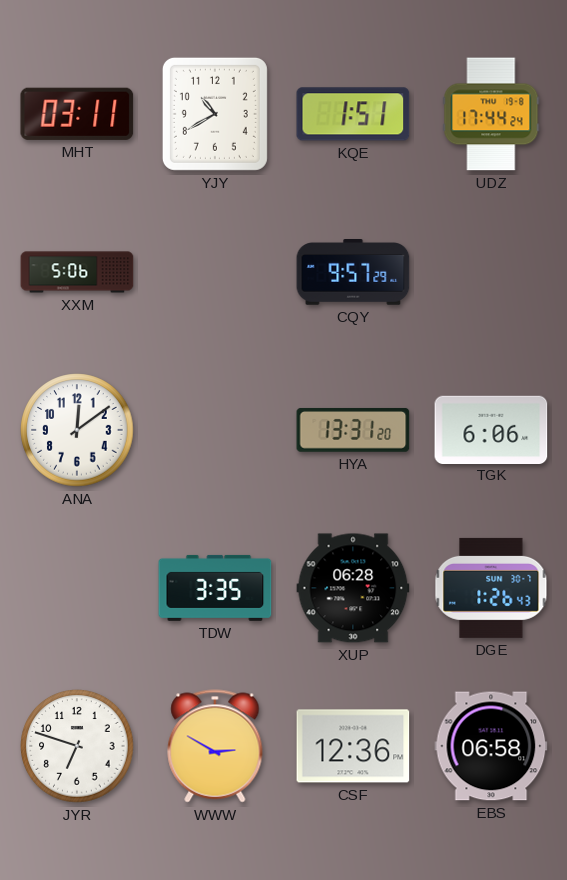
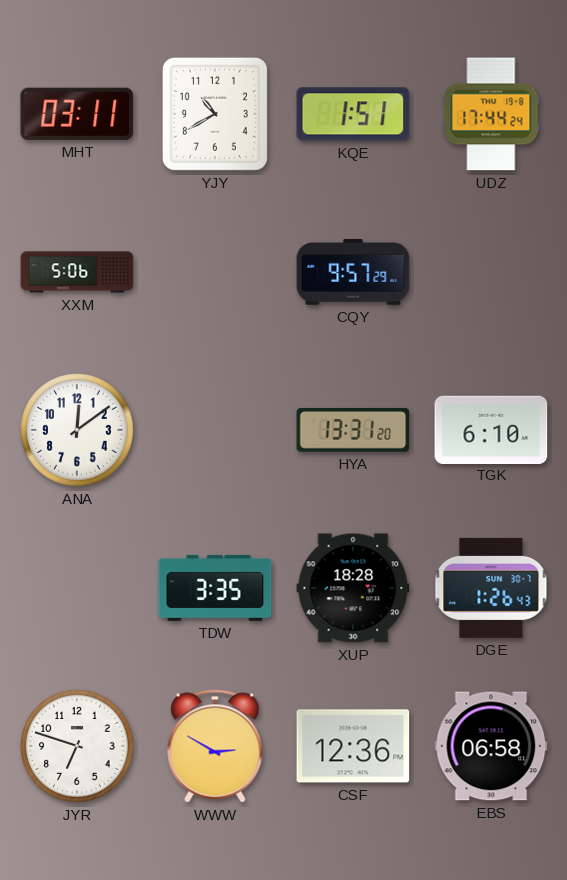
TGK: 6:06 -> 6:10 (491, 429)
XUP: 06:28 -> 18:28 (353, 588)
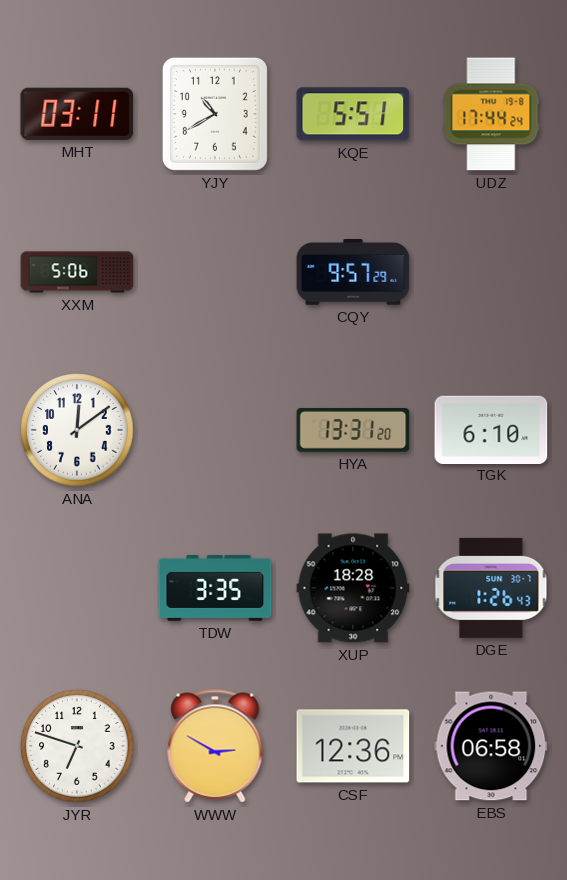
KQE: 1:51 -> 5:51 (353, 114)
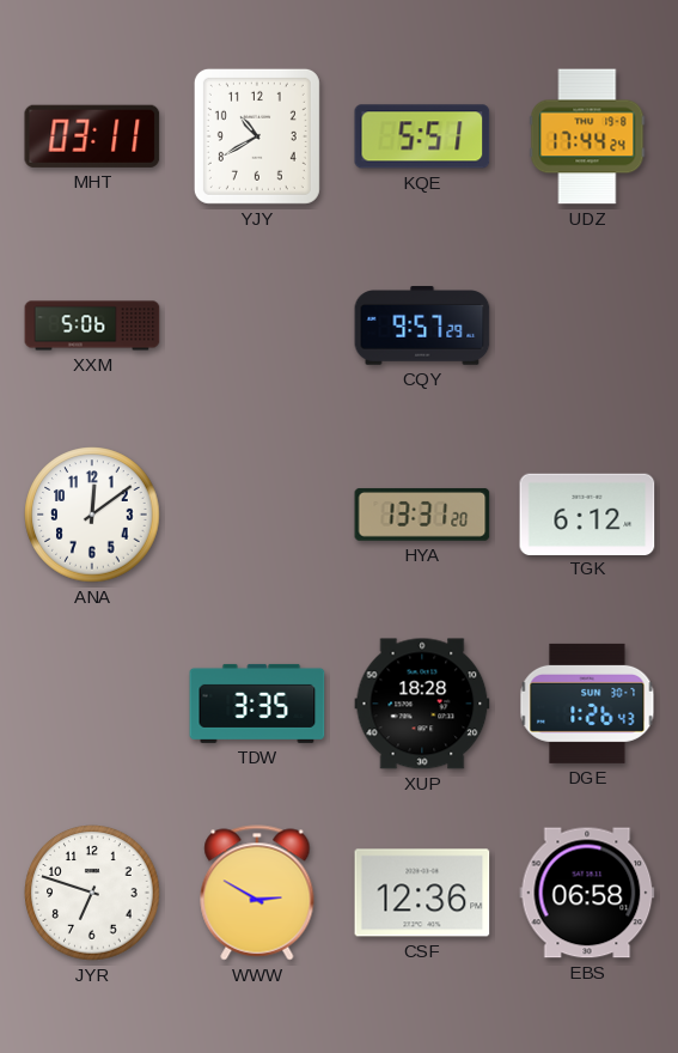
TGK: 6:10 -> 6:12 (587, 513)
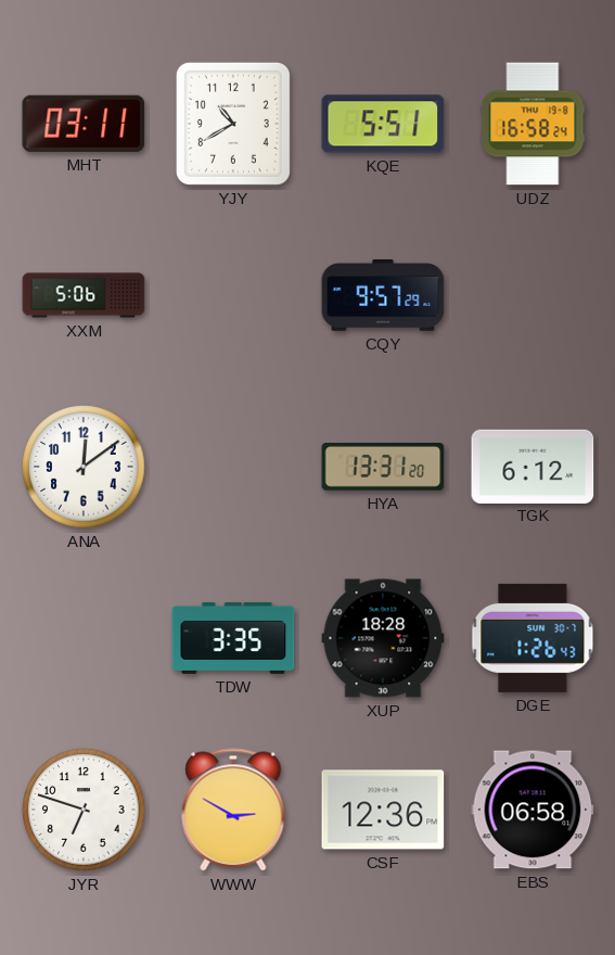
UDZ: 17:44 -> 16:58 (533, 124)
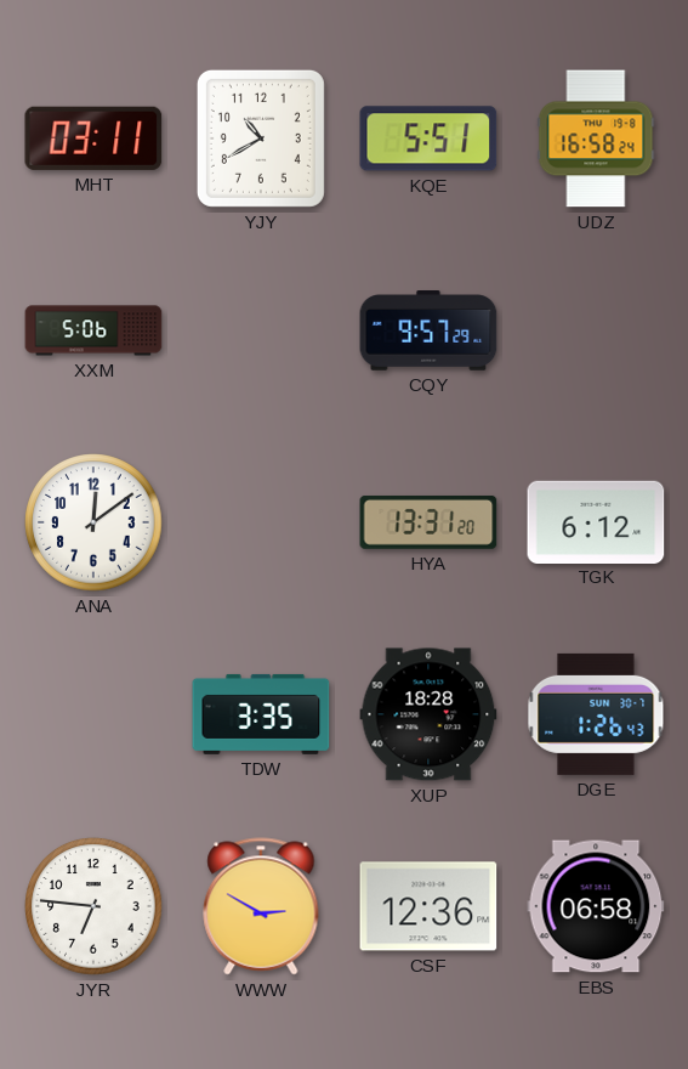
JYR: 6:48 -> 6:46 (93, 906)
